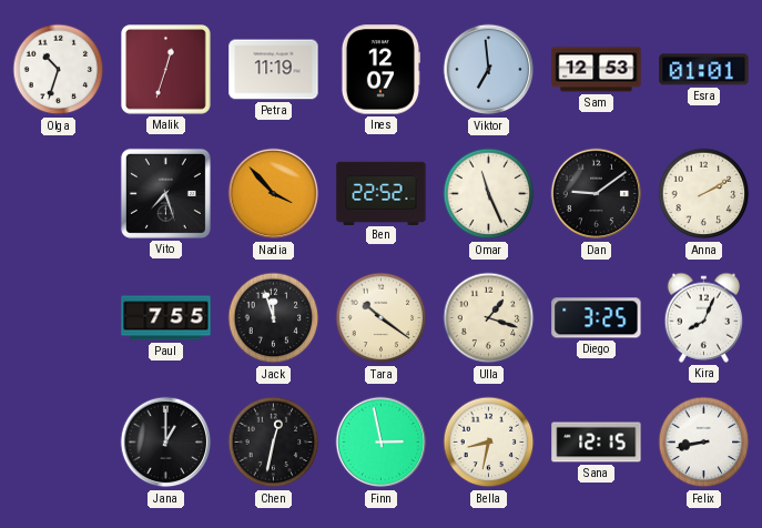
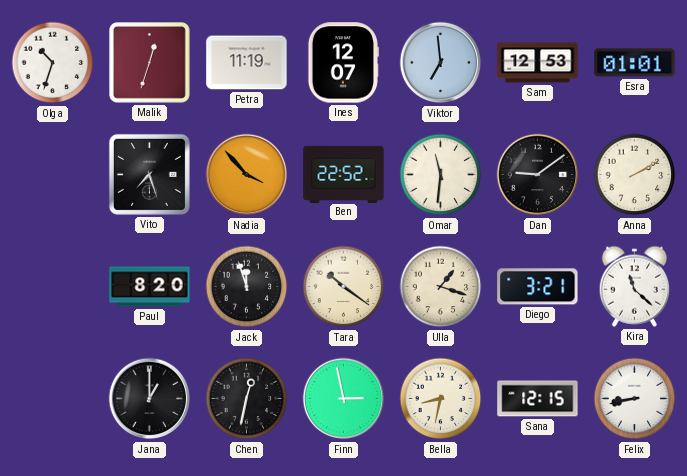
Omar: 11:26 -> 11:31 (441, 175)
Paul: 7:55 -> 8:20 (150, 287)
Diego: 3:25 -> 3:21 (538, 287)
Kira: 8:04 -> 11:22 (635, 286)
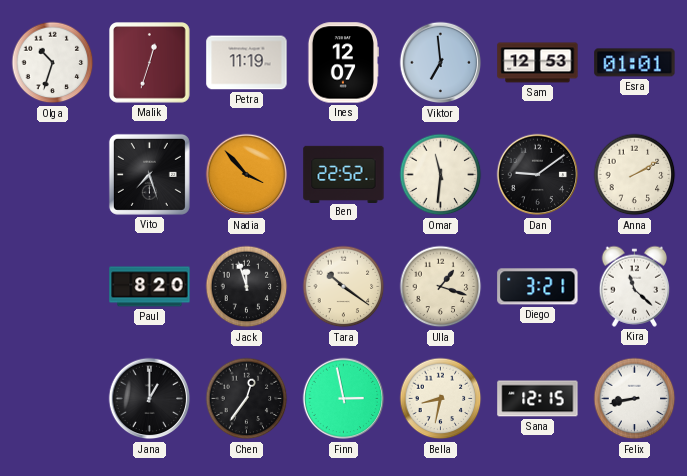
Chen: 12:32 -> 12:36 (247, 399)
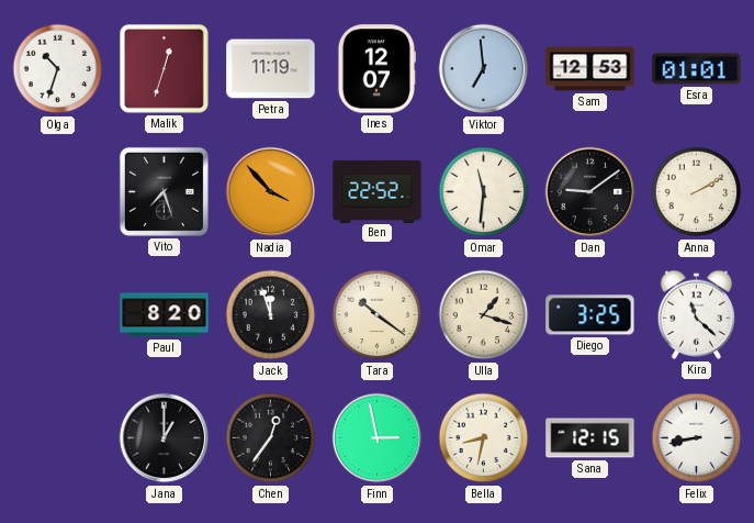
Diego: 3:21 -> 3:25 (590, 315)
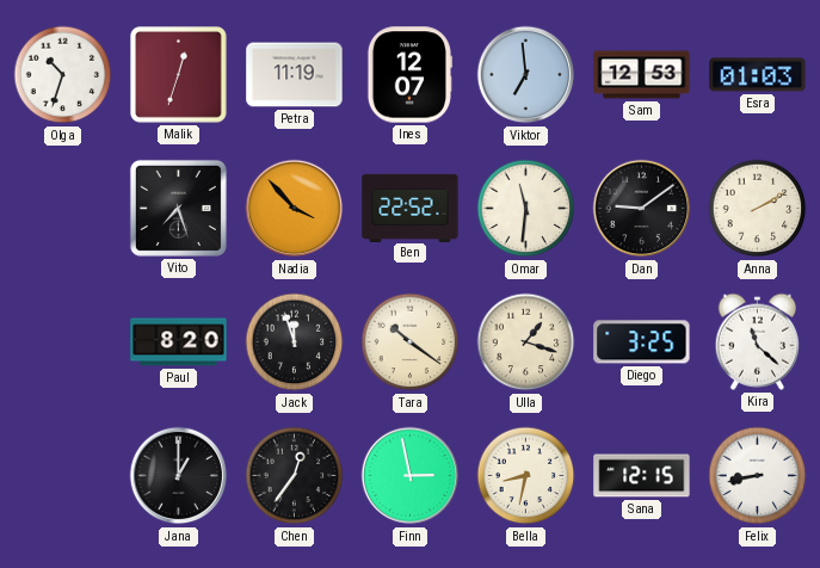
Esra: 01:01 -> 01:03 (758, 75)
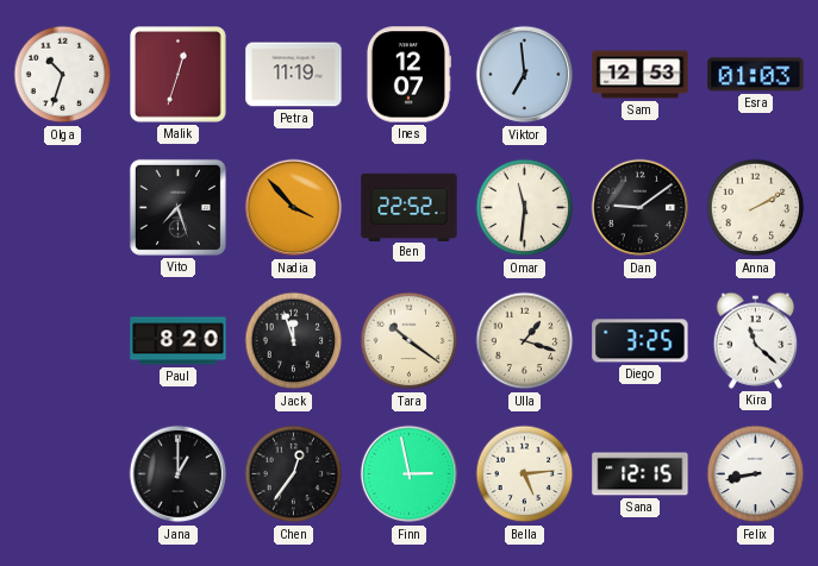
Bella: 8:32 -> 5:14 (525, 474)
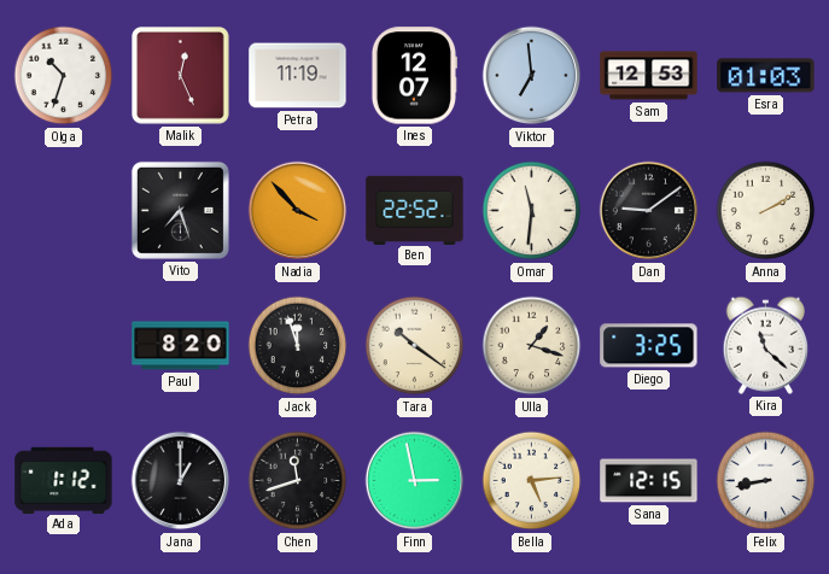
Malik: 12:33 -> 12:26 (181, 76)
Ada: none -> 1:12 (64, 480)
Chen: 12:36 -> 11:42 (298, 481)
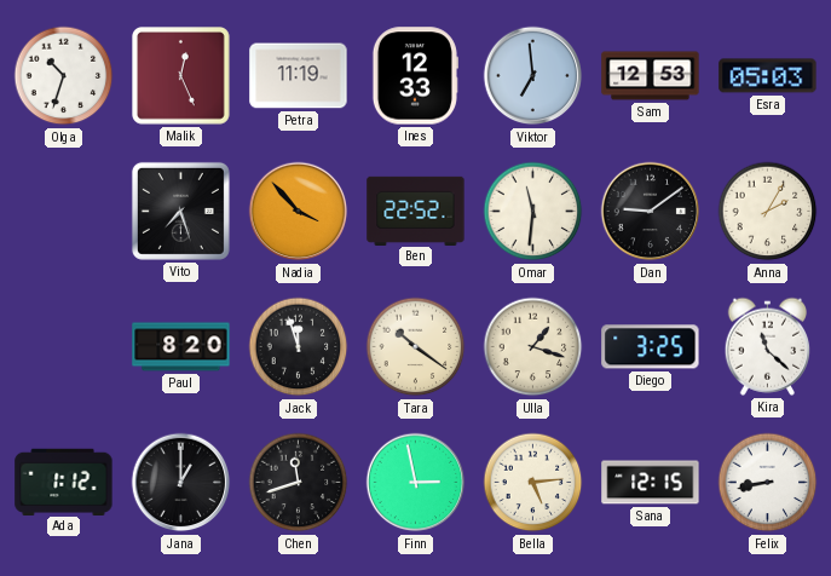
Ines: 12:07 -> 12:33 (414, 76)
Esra: 01:03 -> 05:03 (768, 76)
Anna: 2:10 -> 2:05 (768, 212)
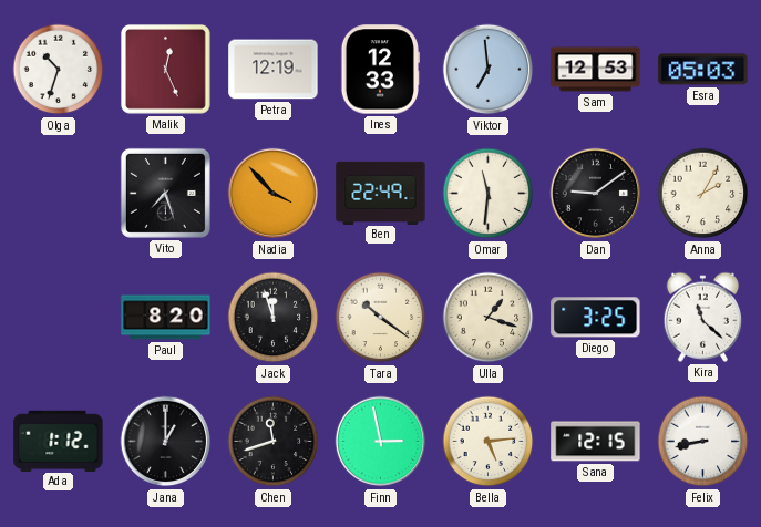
Petra: 11:19 -> 12:19 (274, 70)
Ben: 22:52 -> 22:49 (381, 193)
